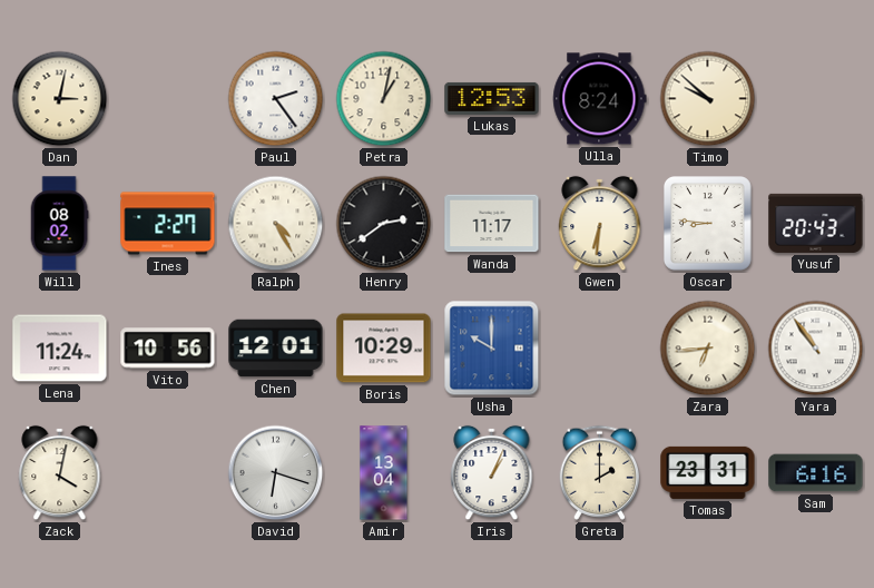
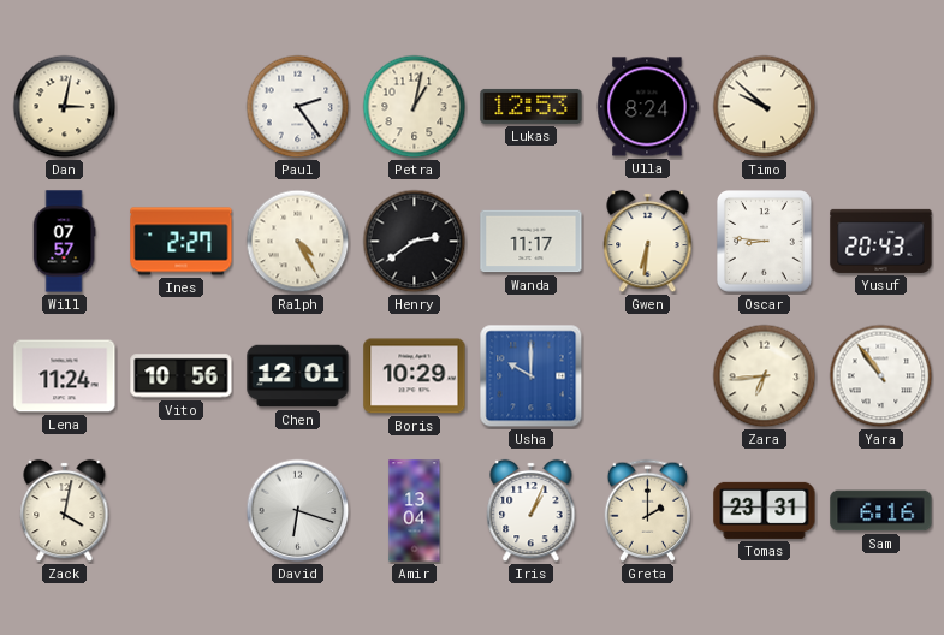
Will: 08:02 -> 07:57 (64, 242)
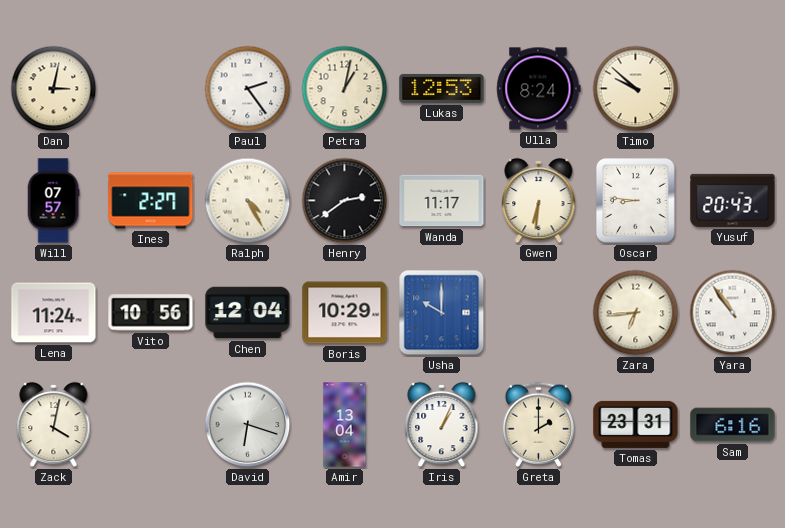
Chen: 12:01 -> 12:04 (248, 313)
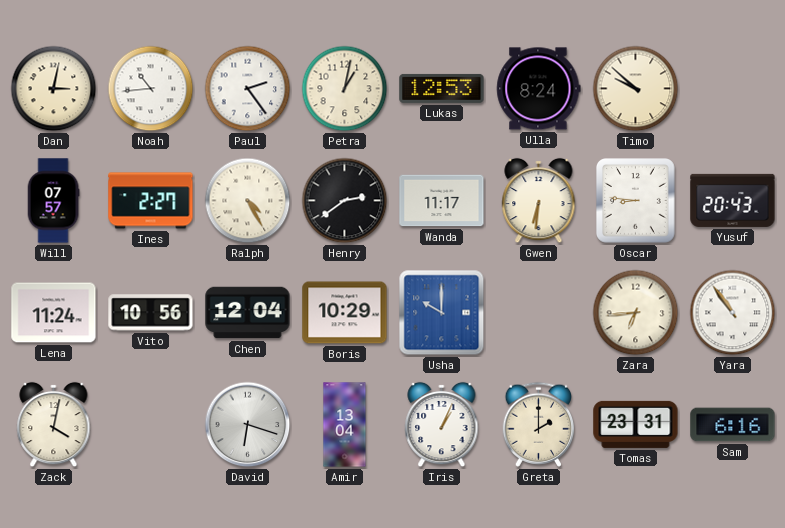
Noah: none -> 10:44 (151, 89)
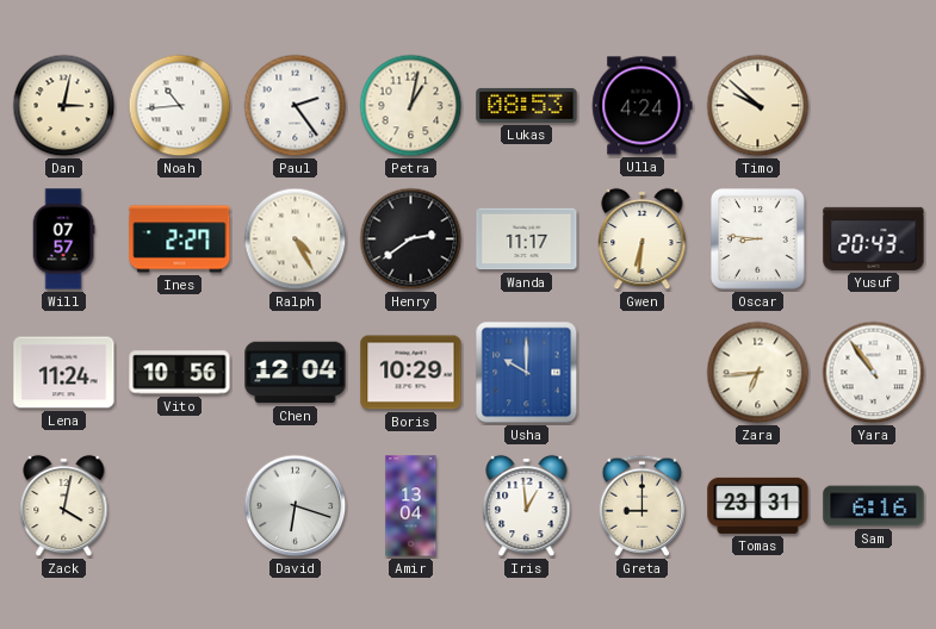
Lukas: 12:53 -> 08:53 (527, 105)
Ulla: 8:24 -> 4:24 (643, 106)
Iris: 1:04 -> 12:59 (527, 506)
Greta: 2:00 -> 9:00 (643, 505)
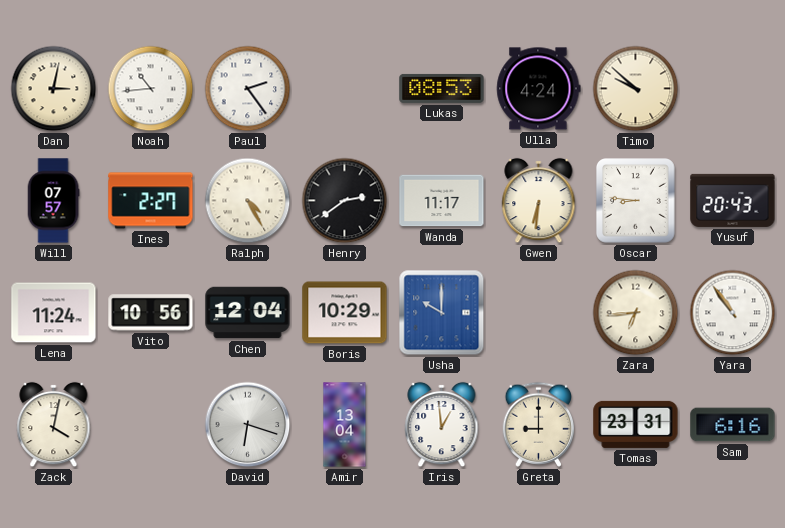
Petra: 1:02 -> none (411, 106)
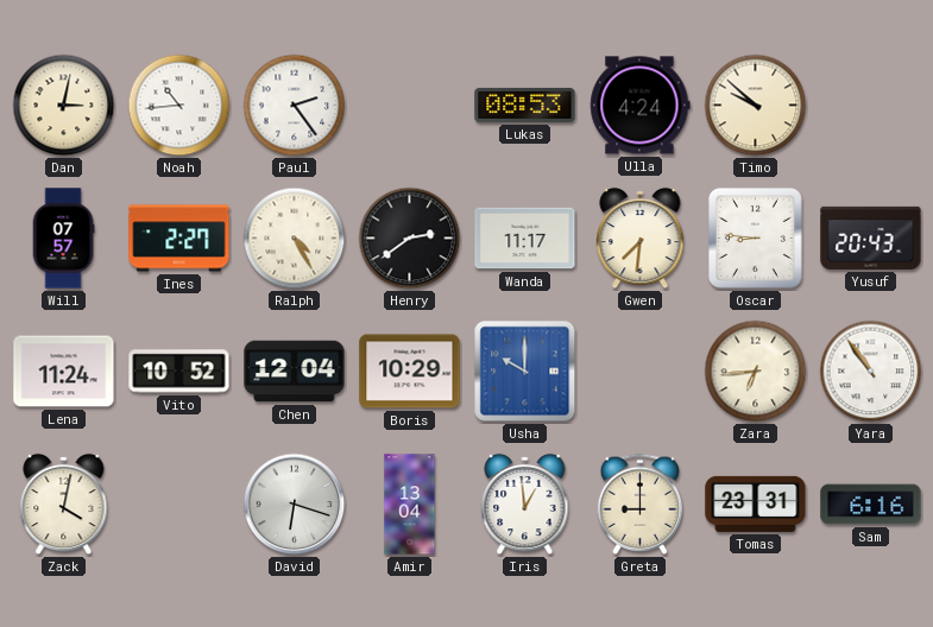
Gwen: 6:31 -> 7:31 (641, 239)
Vito: 10:56 -> 10:52 (179, 372)
